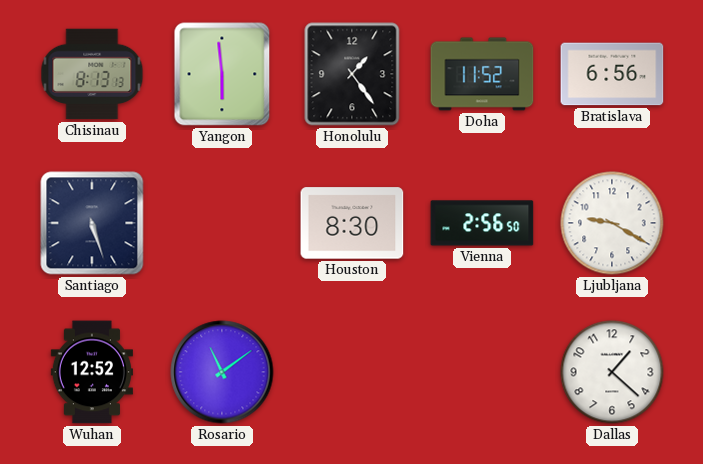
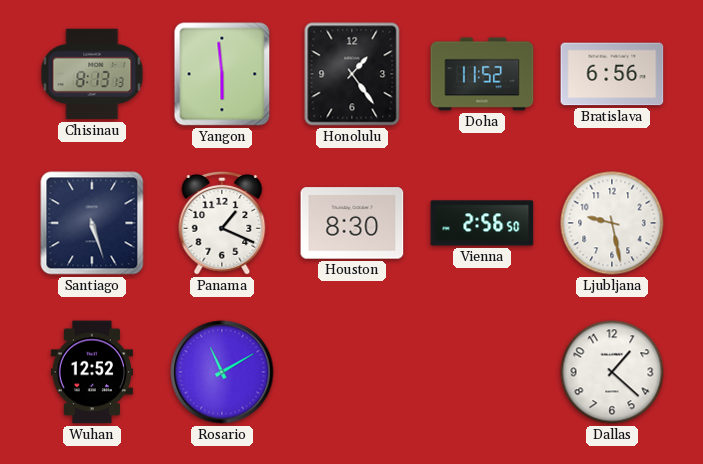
Panama: none -> 1:19 (222, 223)
Ljubljana: 9:20 -> 9:28 (612, 223)
Rosario: 11:09 -> 11:10 (222, 372)
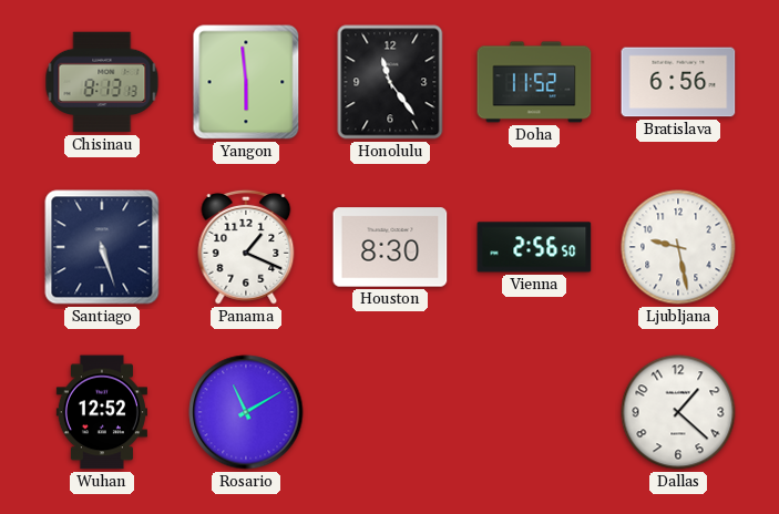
Honolulu: 1:24 -> 11:24 (390, 82)
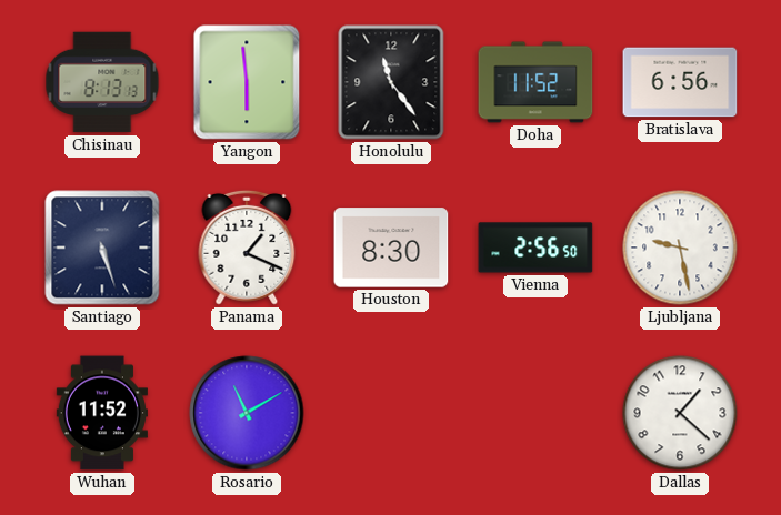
Wuhan: 12:52 -> 11:52 (102, 413)
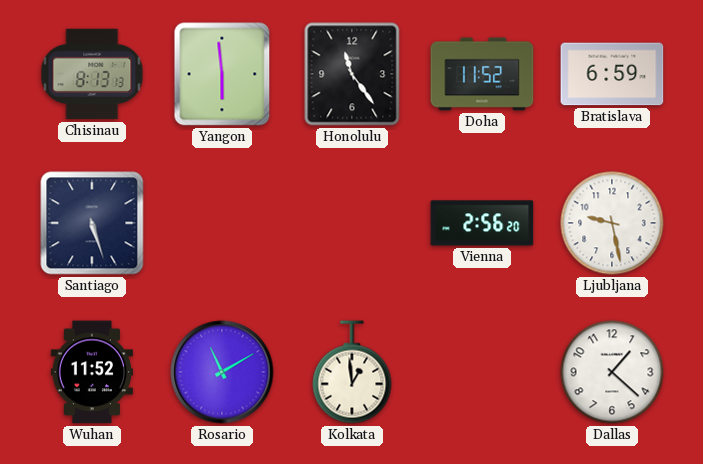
Bratislava: 6:56 -> 6:59 (612, 74)
Panama: 1:19 -> none (247, 248)
Houston: 8:30 -> none (391, 248)
Vienna: 2:56:50 -> 2:56:20 (482, 223)
Kolkata: none -> 12:59 (352, 372)
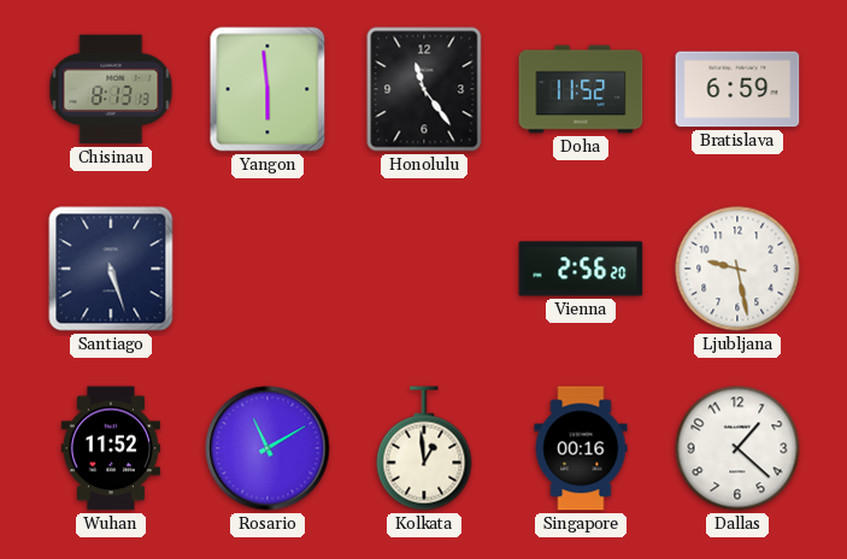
Singapore: none -> 00:16 (581, 448)
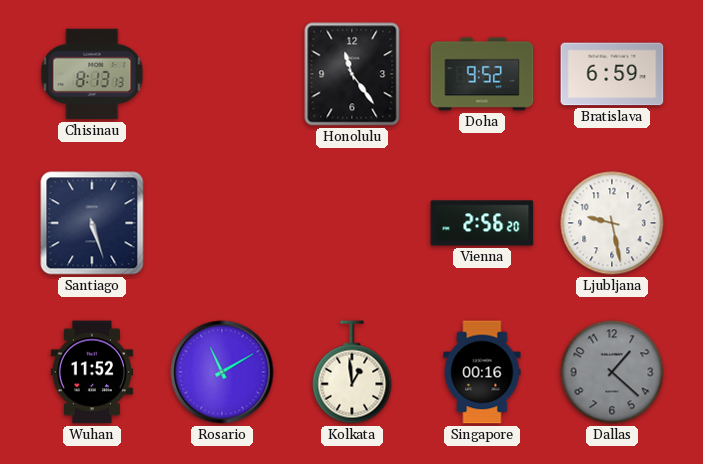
Yangon: 5:59 -> none (267, 89)
Doha: 11:52 -> 9:52 (482, 74)
Dallas dial: white -> grey (612, 372)
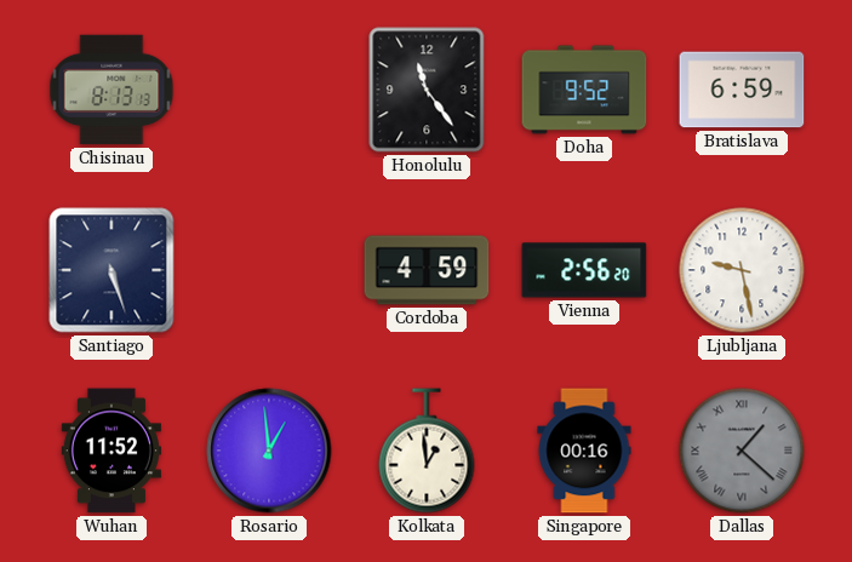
Cordoba: none -> 4:59 (427, 270)
Rosario: 11:10 -> 12:59 (269, 451)
Dallas numerals: Arabic -> Roman (742, 451)
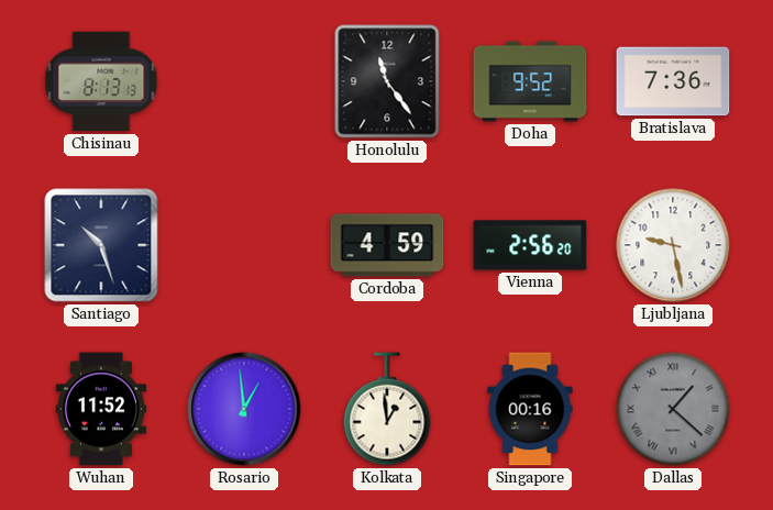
Bratislava: 6:59 -> 7:36 (673, 81)
Santiago: 5:27 -> 10:27 (101, 245)
